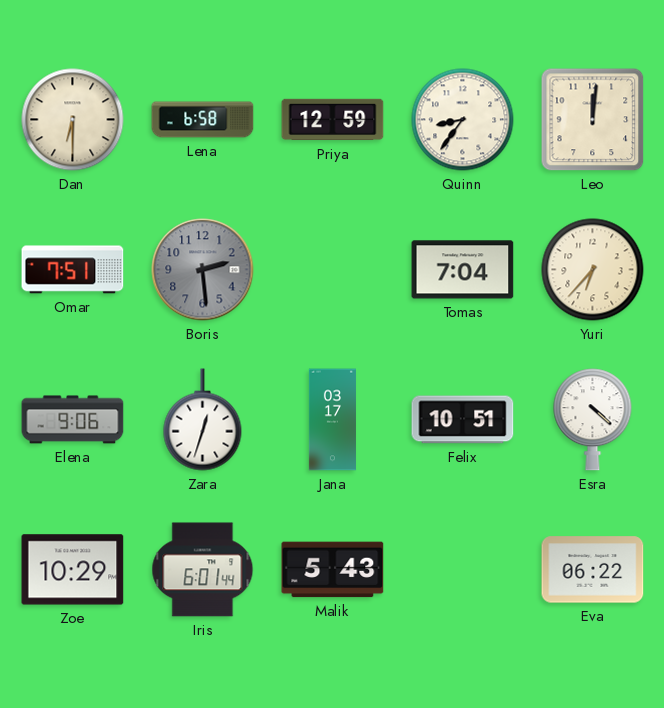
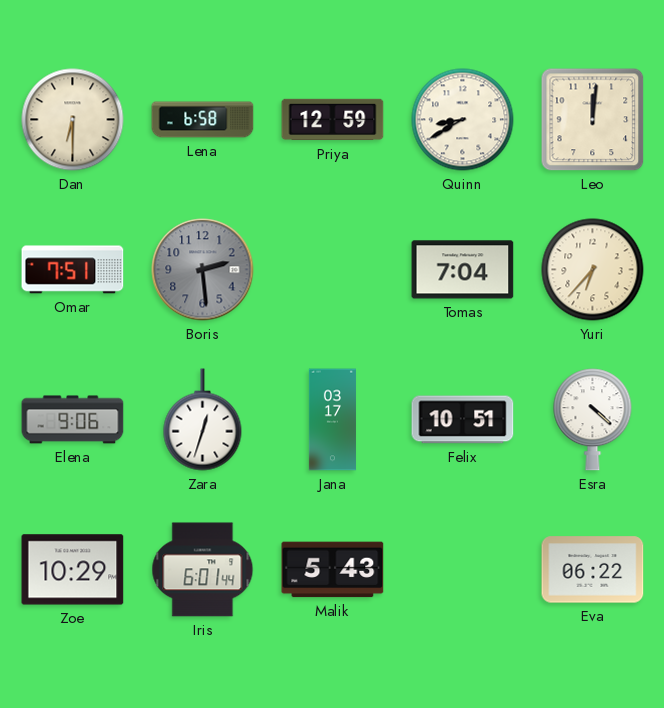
Quinn: 8:36 -> 8:40 (463, 120)
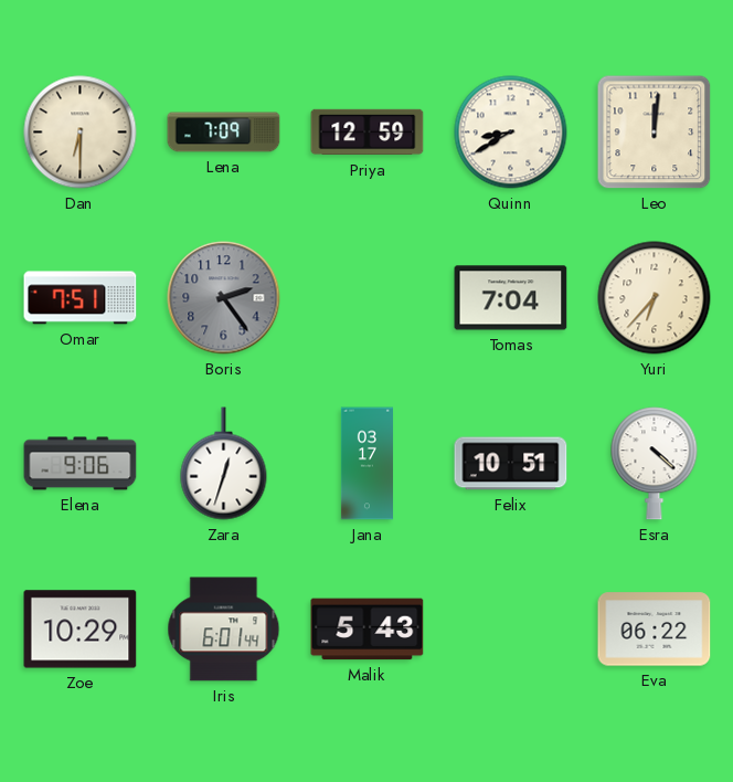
Lena: 6:58 -> 7:09 (224, 133)
Boris: 2:29 -> 2:24 (224, 298)
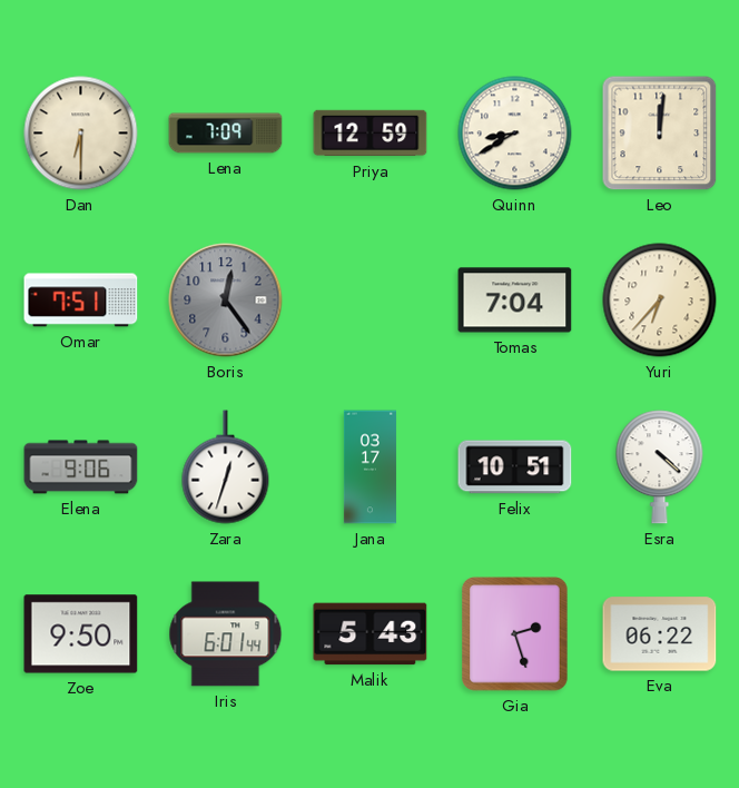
Boris: 2:24 -> 12:24 (226, 301)
Zoe: 10:29 -> 9:50 (81, 634)
Gia: none -> 2:27 (515, 634)
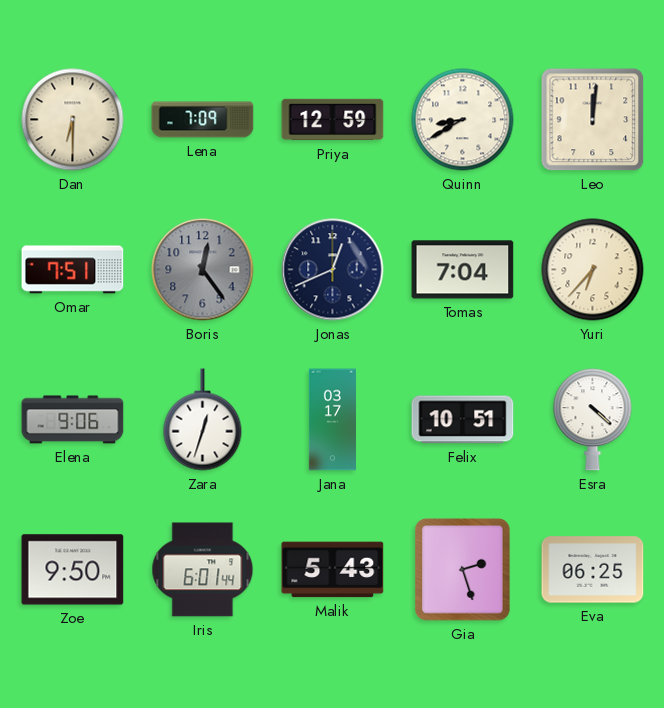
Jonas: none -> 12:41 (333, 270)
Eva: 06:22 -> 06:25 (593, 570)
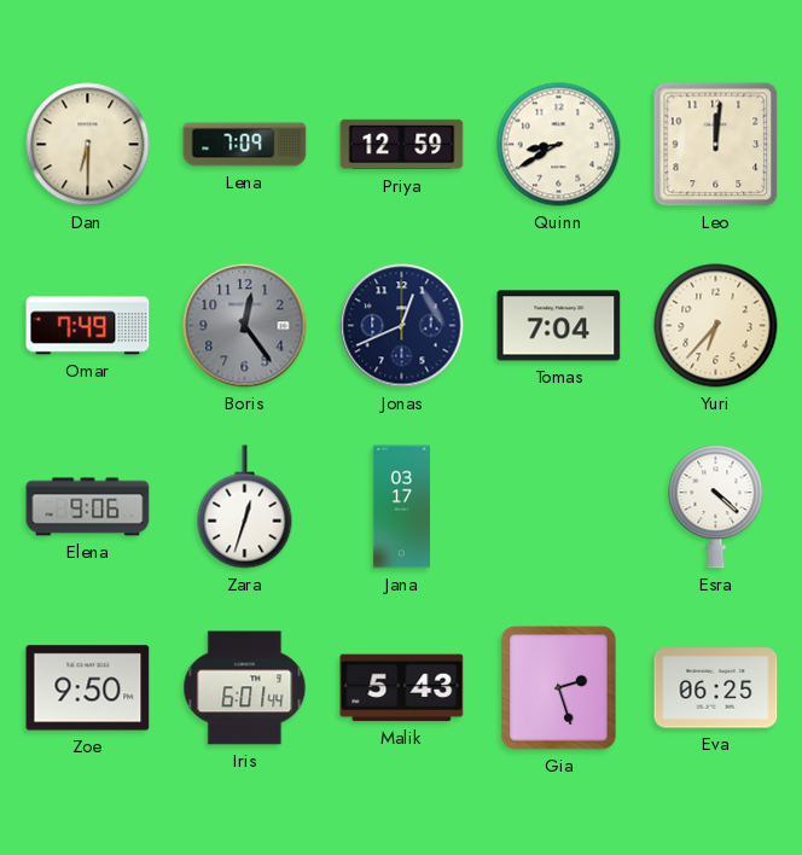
Omar: 7:51 -> 7:49 (88, 326)
Felix: 10:51 -> none (463, 420)
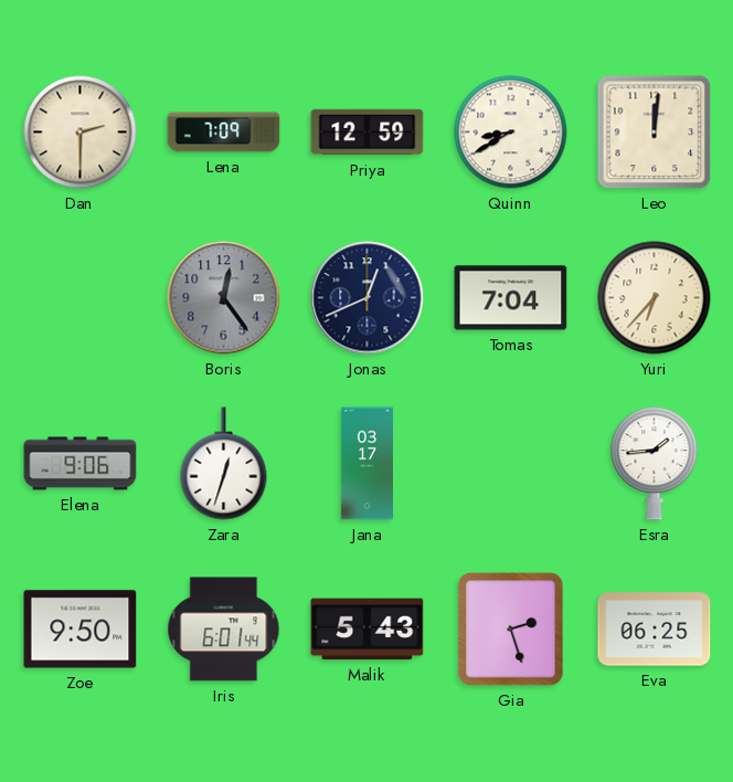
Dan: 6:30 -> 2:30 (81, 133)
Omar: 7:49 -> none (88, 326)
Esra: 4:22 -> 1:44 (655, 464)
